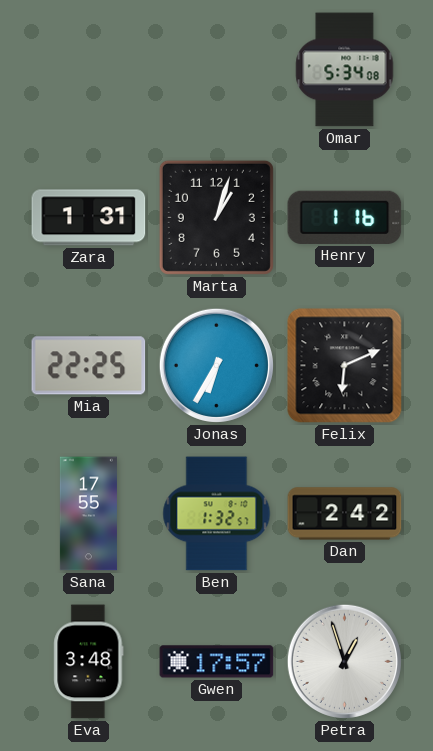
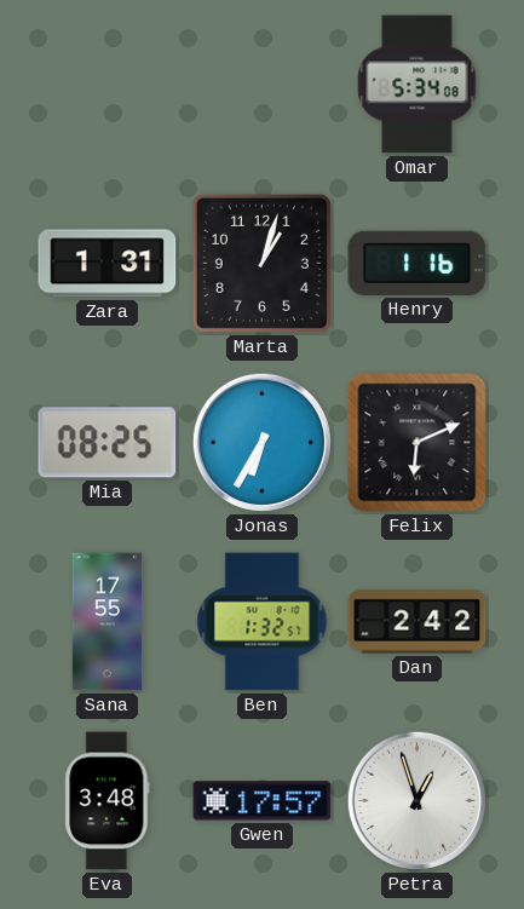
Mia: 22:25 -> 08:25 (108, 443)
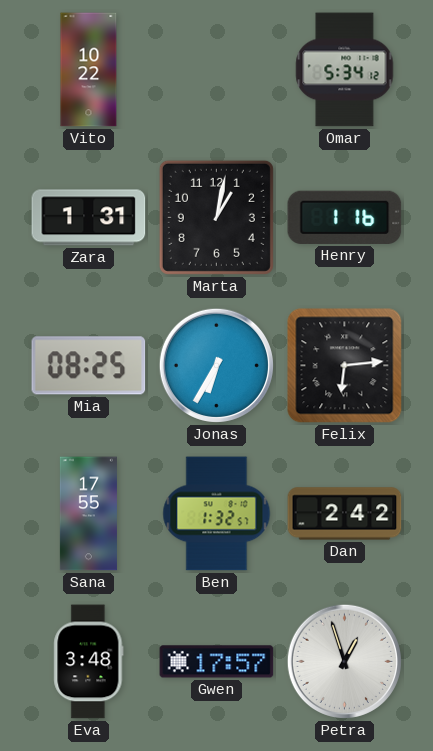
Vito: none -> 10:22 (89, 70)
Omar: 5:34:08 -> 5:34:12 (345, 70)
Marta: 1:03 -> 1:02 (216, 217)
Felix: 6:11 -> 6:14 (345, 366)
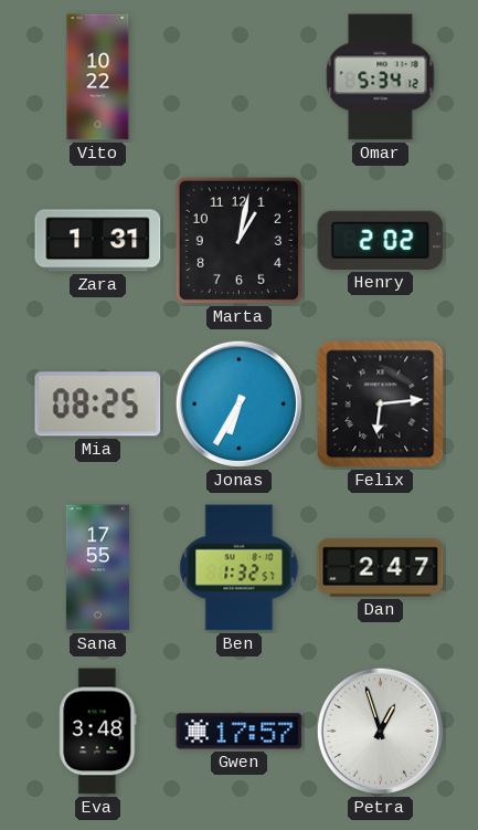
Henry: 1:16 -> 2:02 (381, 240)
Dan: 2:42 -> 2:47 (381, 568)
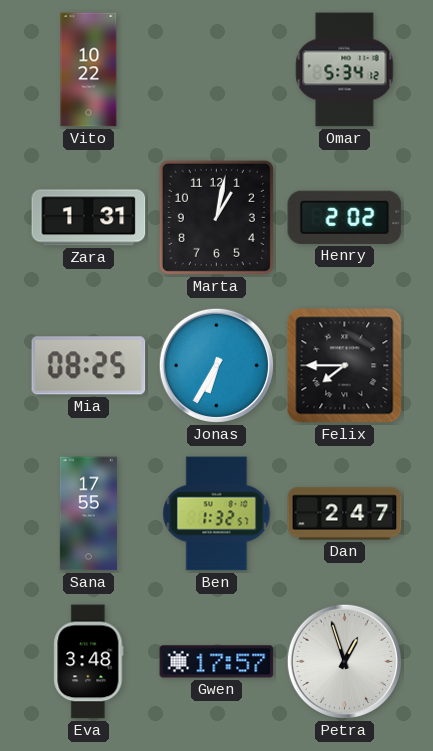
Felix: 6:14 -> 7:45 (345, 366)
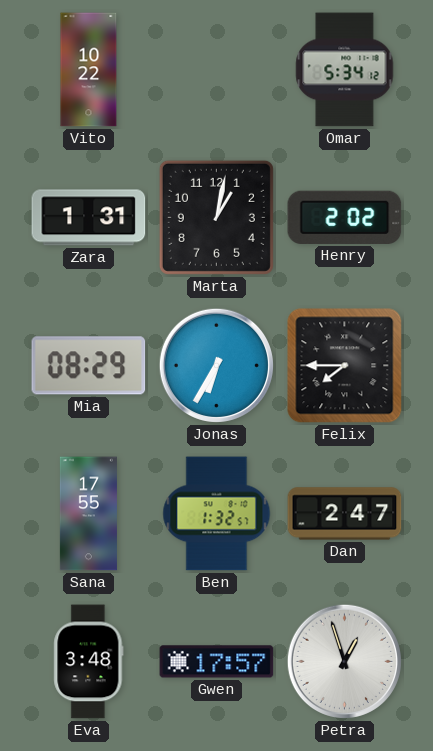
Mia: 08:25 -> 08:29 (89, 366)
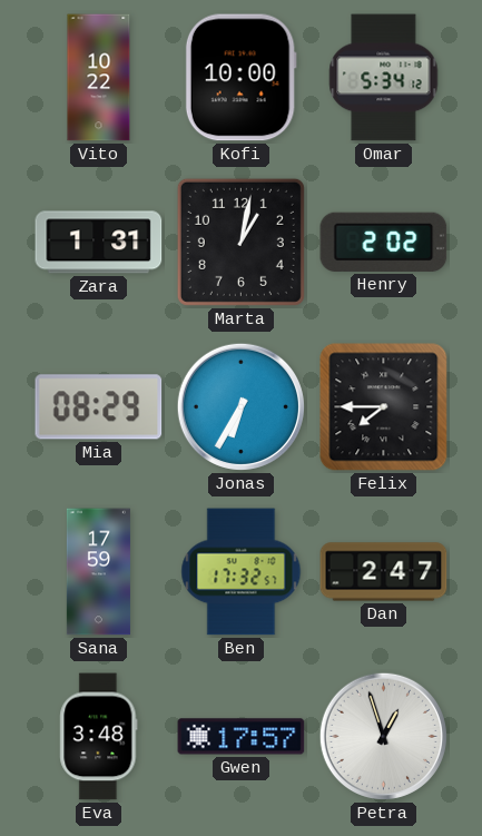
Kofi: none -> 10:00 (240, 78)
Sana: 17:55 -> 17:59 (98, 572)
Ben: 1:32 -> 17:32 (242, 572)
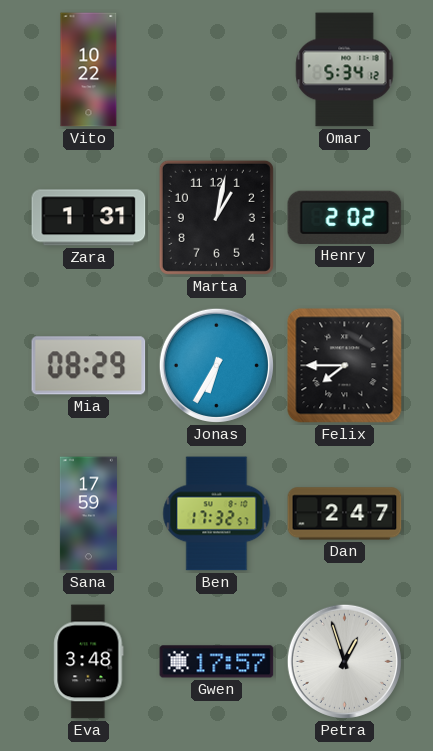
Kofi: 10:00 -> none (240, 78)
